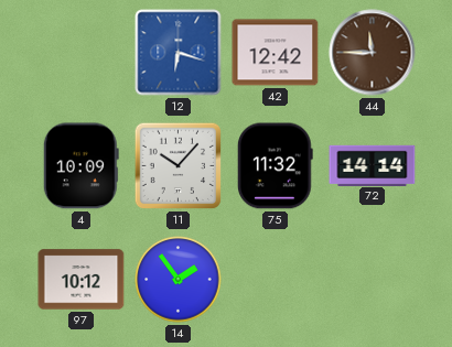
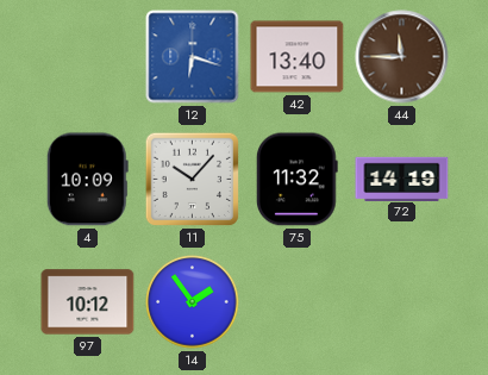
42: 12:42 -> 13:40 (298, 57)
72: 14:14 -> 14:19 (402, 179)
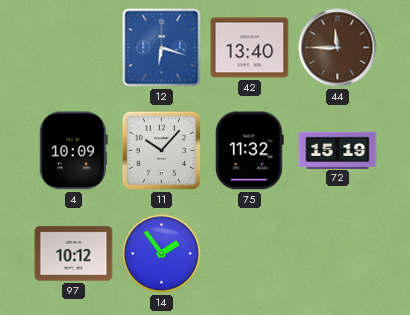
72: 14:19 -> 15:19 (338, 150)
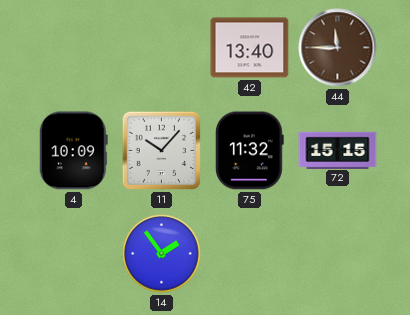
12: 6:18 -> none (162, 48)
72: 15:19 -> 15:15 (338, 150)
97: 10:12 -> none (74, 254)
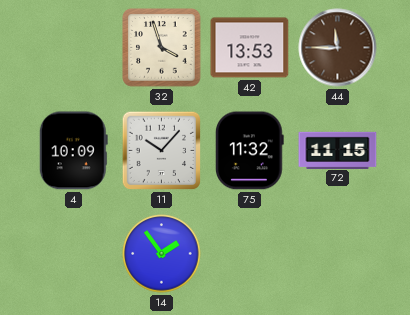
32: none -> 3:57 (162, 48)
42: 13:40 -> 13:53 (250, 48)
72: 15:15 -> 11:15 (338, 150)
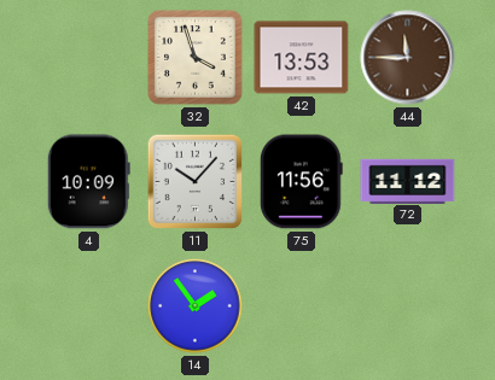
75: 11:32 -> 11:56 (302, 182)
72: 11:15 -> 11:12 (408, 181)
